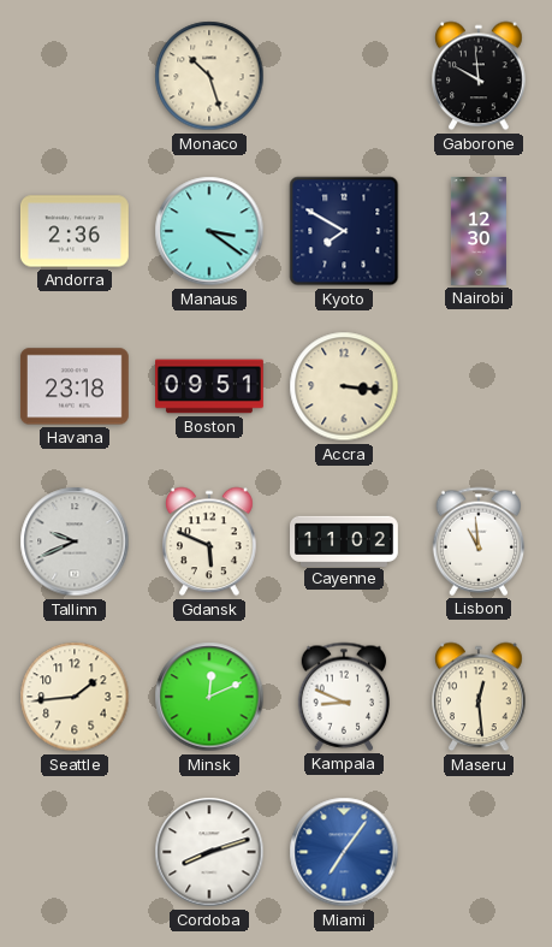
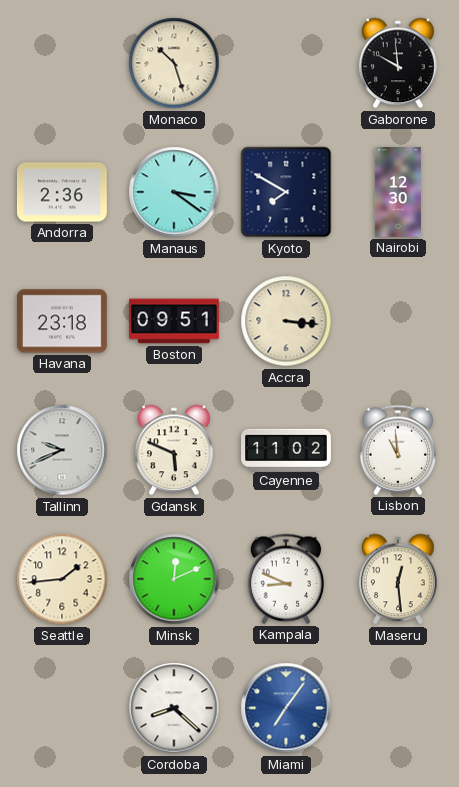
Cordoba: 8:12 -> 8:22 (174, 708)
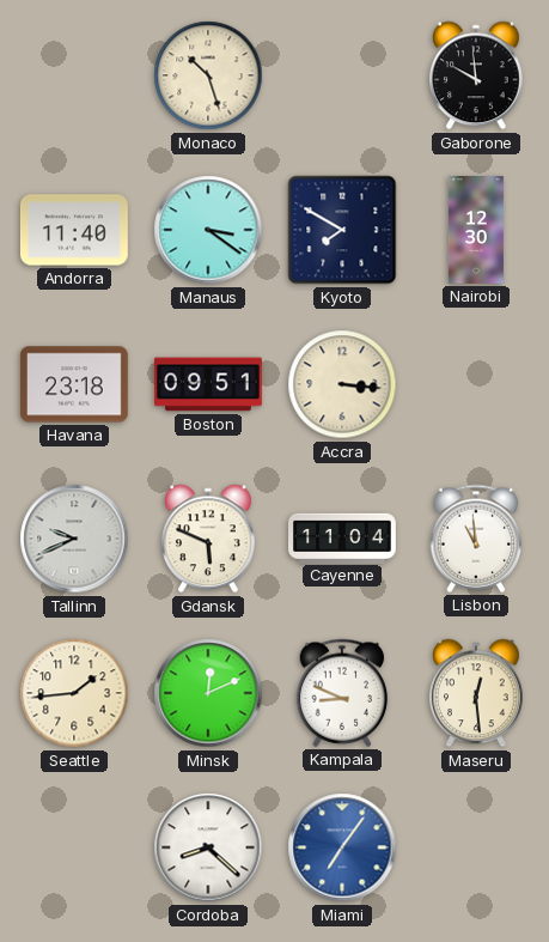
Andorra: 2:36 -> 11:40 (74, 230)
Cayenne: 11:02 -> 11:04 (343, 537)
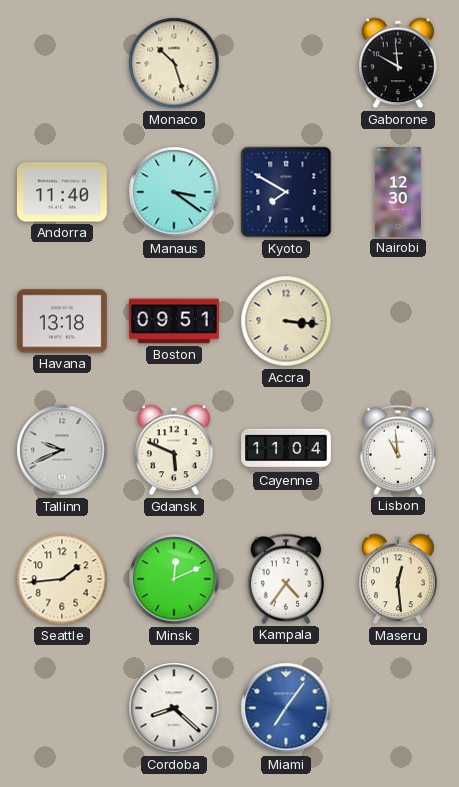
Havana: 23:18 -> 13:18 (62, 321)
Kampala: 8:49 -> 4:36 (286, 579)
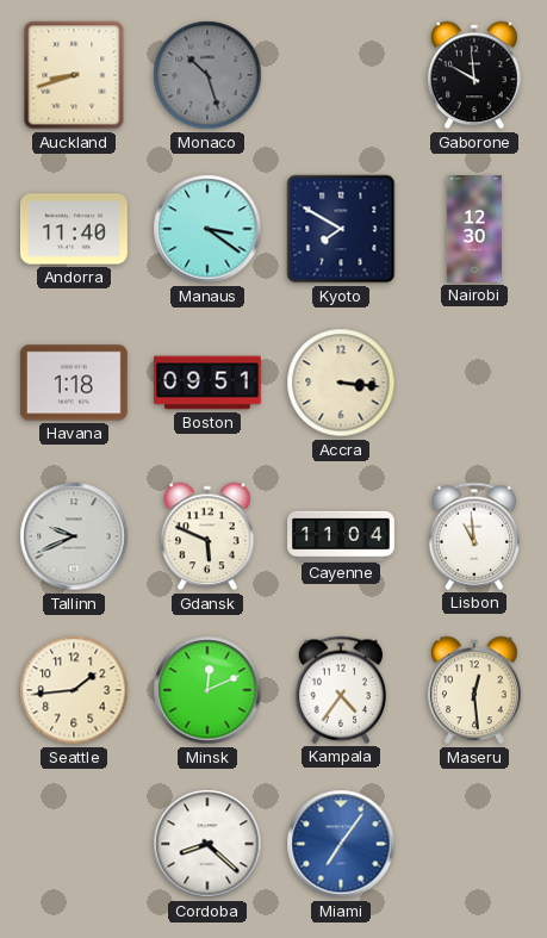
Auckland: none -> 8:42 (74, 75)
Monaco dial: cream -> grey (207, 75)
Havana: 13:18 -> 1:18 (74, 383)
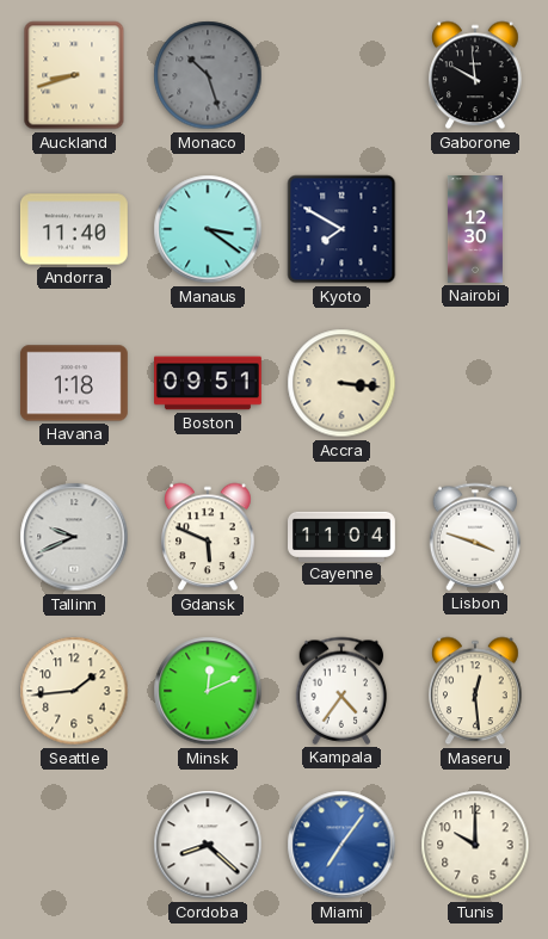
Lisbon: 10:59 -> 3:48 (475, 537)
Tunis: none -> 10:00 (475, 845)
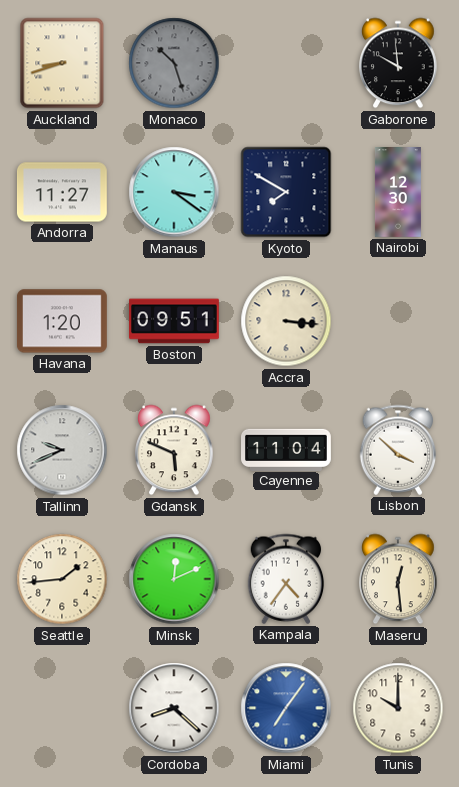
Andorra: 11:40 -> 11:27 (62, 192)
Havana: 1:18 -> 1:20 (62, 321)
Lisbon: 3:48 -> 3:52 (398, 450)
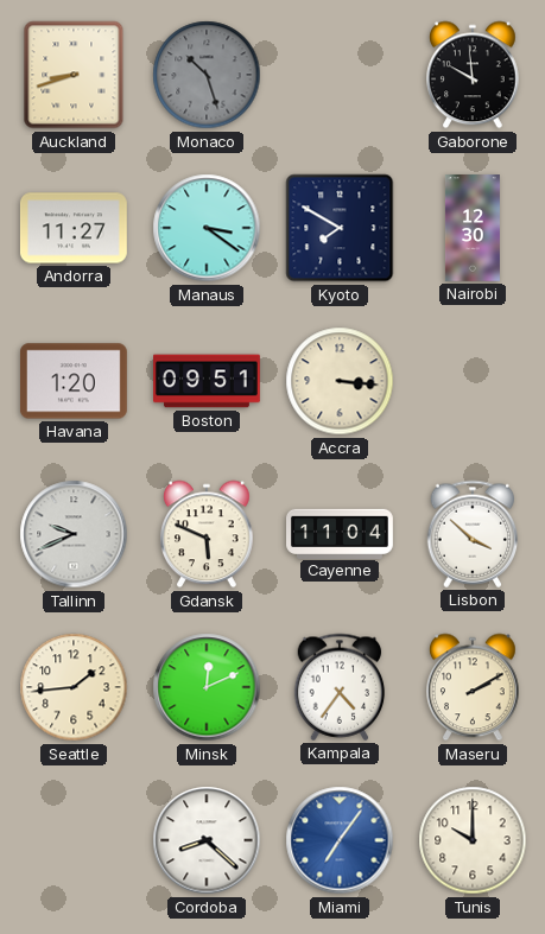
Maseru: 12:29 -> 2:10 (474, 687)
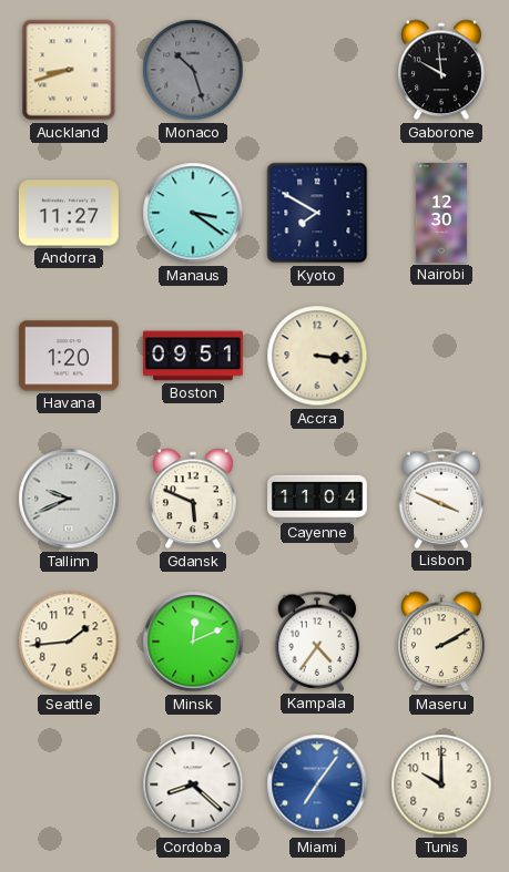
Lisbon: 3:52 -> 3:49 (441, 499)
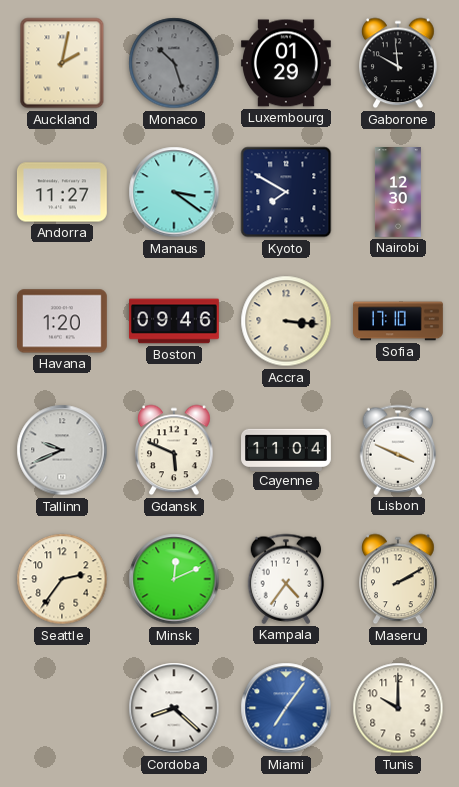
Auckland: 8:42 -> 2:02 (62, 63)
Luxembourg: none -> 01:29 (286, 63)
Boston: 09:51 -> 09:46 (175, 321)
Sofia: none -> 17:10 (399, 321)
Seattle: 1:44 -> 2:36 (62, 579)
